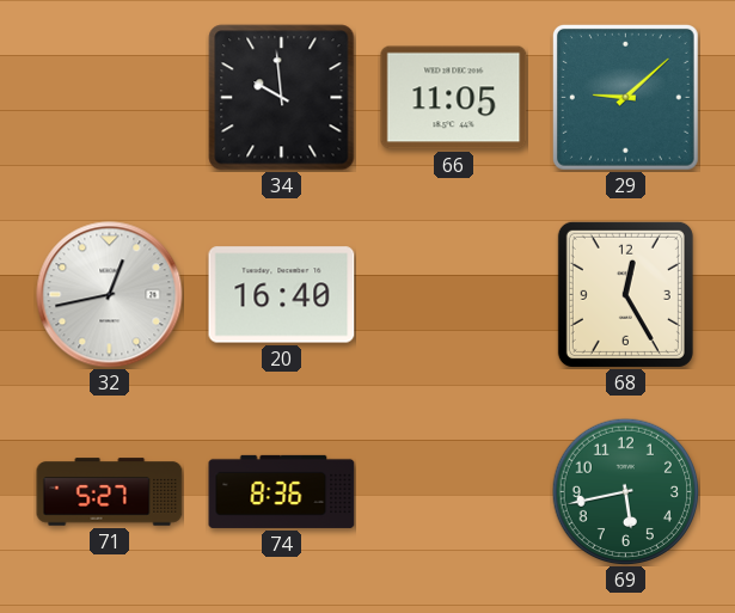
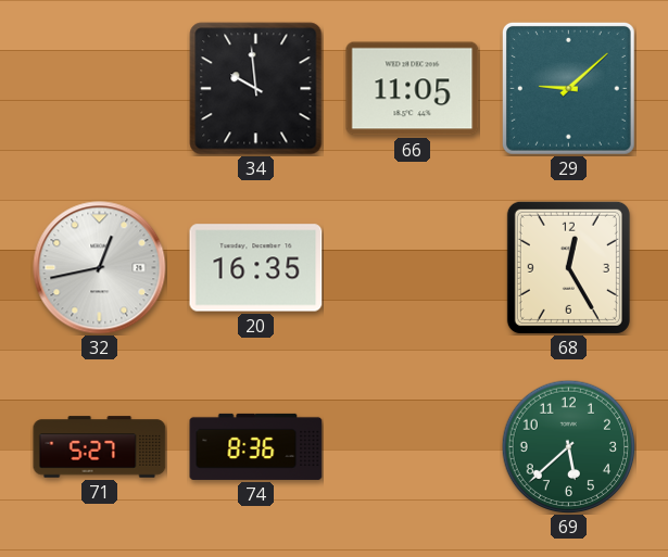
20: 16:40 -> 16:35 (256, 268)
69: 5:43 -> 5:38 (568, 446)
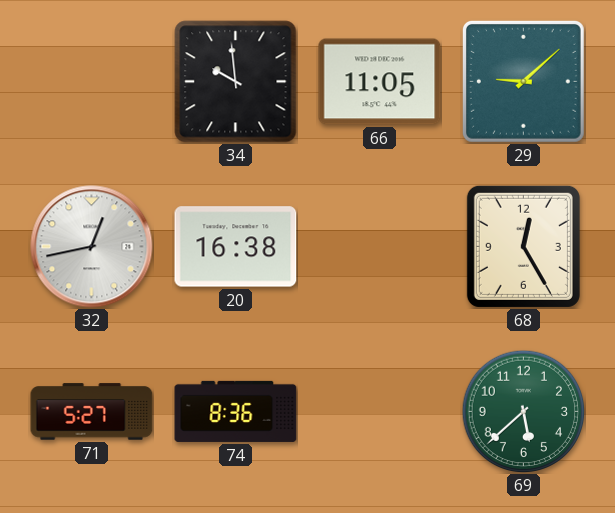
20: 16:35 -> 16:38 (236, 247)
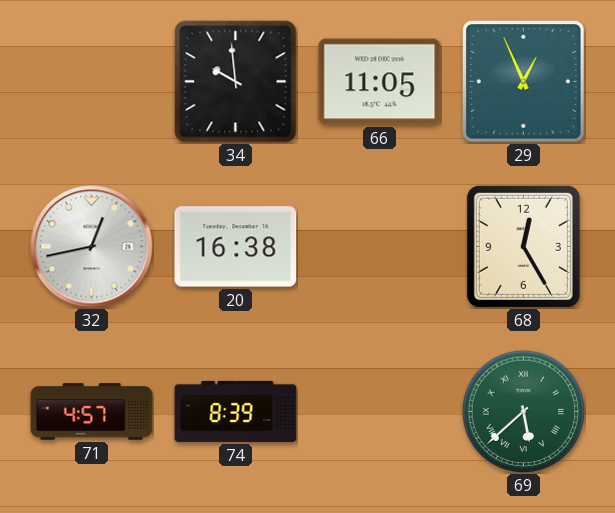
29: 9:08 -> 12:56 (523, 81)
71: 5:27 -> 4:57 (92, 412)
74: 8:36 -> 8:39 (236, 411)
69 numerals: Arabic -> Roman (523, 411)
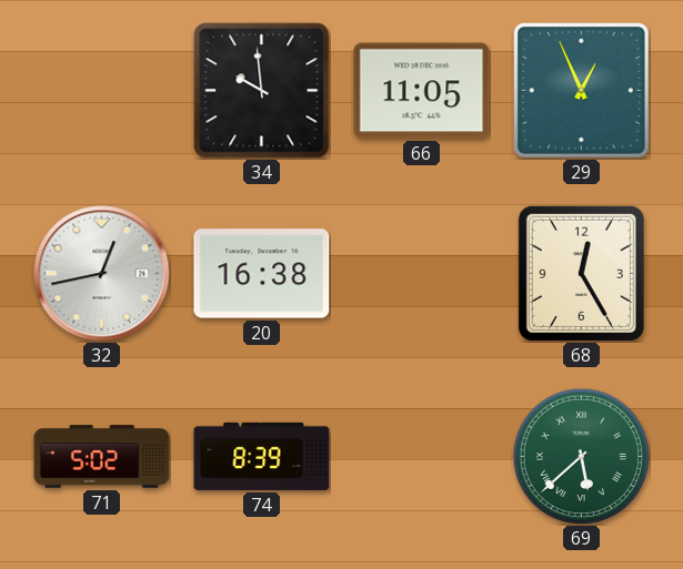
71: 4:57 -> 5:02 (102, 457)
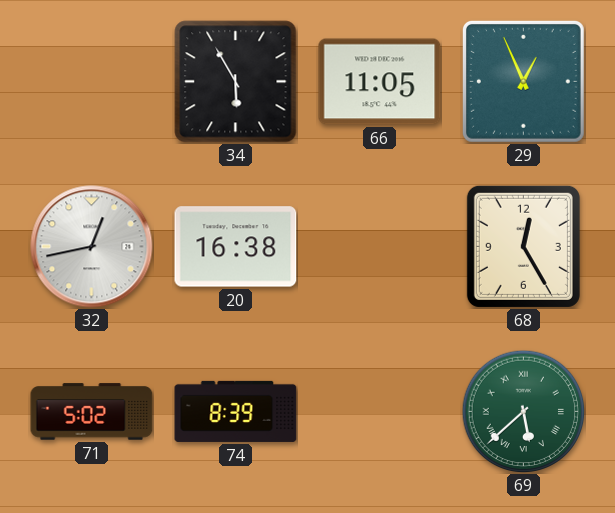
34: 9:59 -> 5:55 (236, 82)
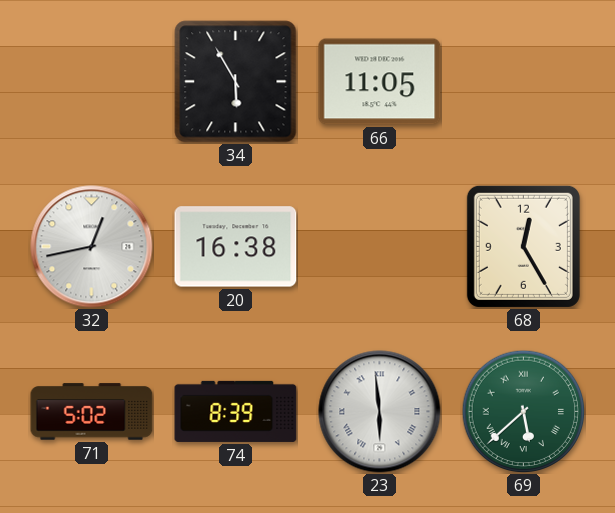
29: 12:56 -> none (523, 81)
23: none -> 5:59 (380, 412)
